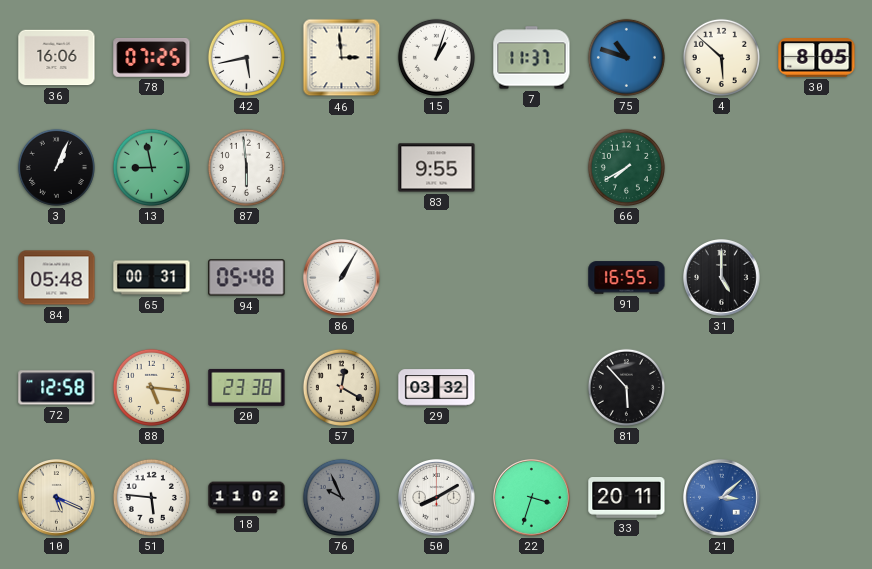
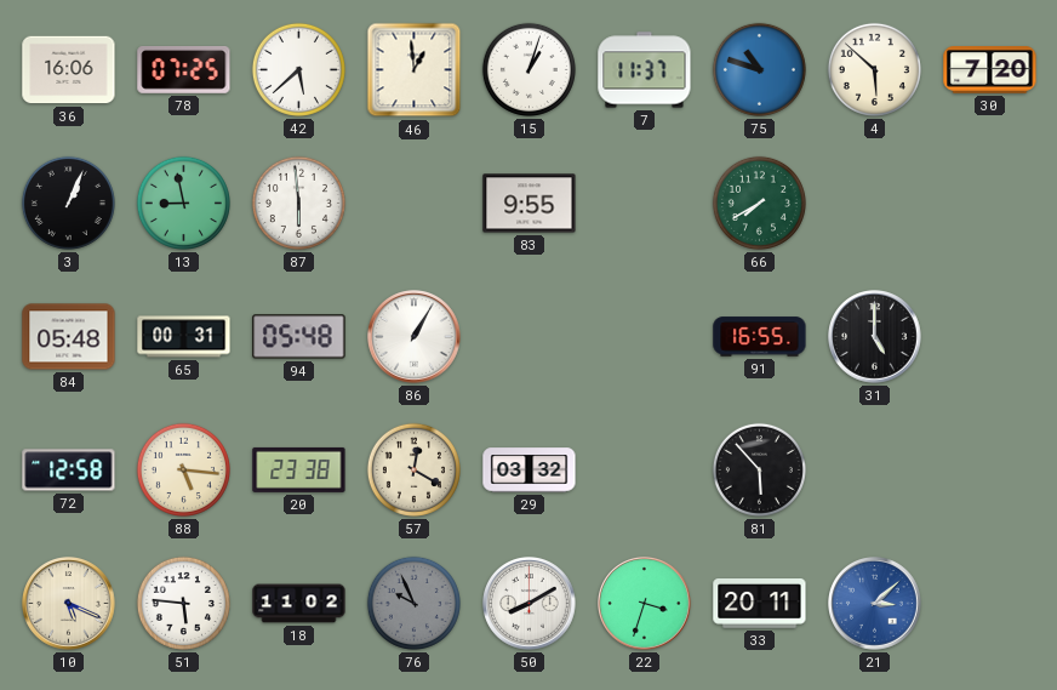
42: 5:43 -> 5:38 (298, 69)
46: 2:59 -> 12:59 (415, 70)
30: 8:05 -> 7:20 (990, 70)
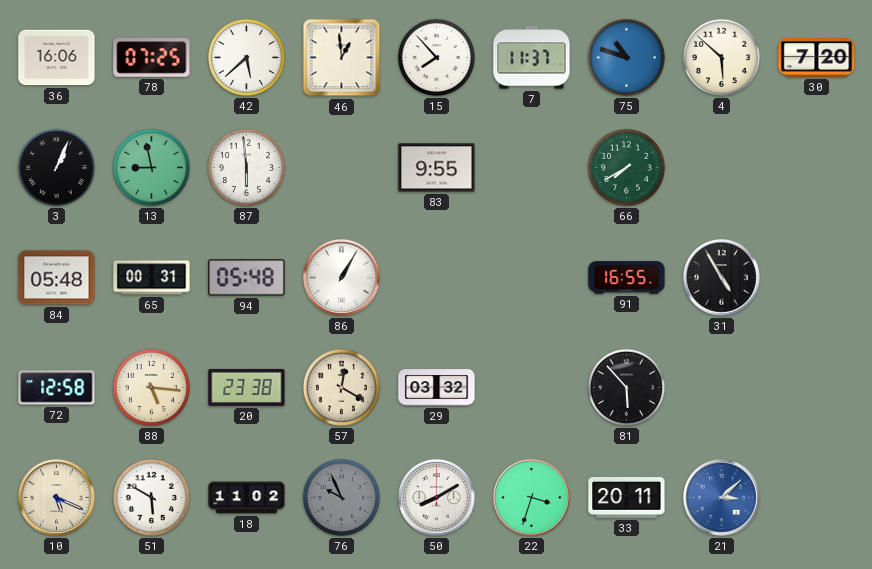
15: 1:03 -> 7:53 (436, 57)
31: 5:00 -> 4:55 (722, 278)
51: 5:46 -> 5:50 (151, 497)
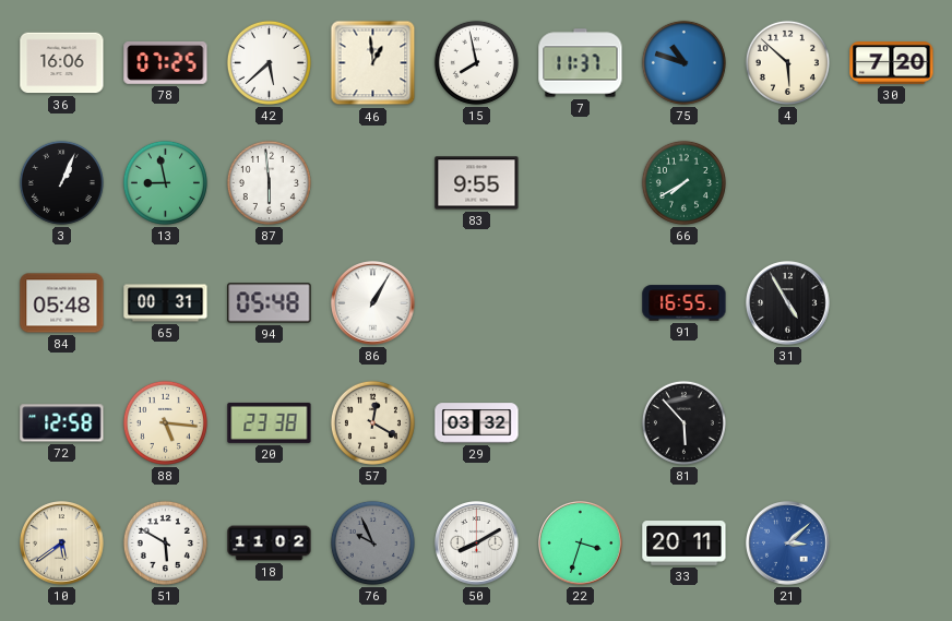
15: 7:53 -> 7:58 (476, 62)
10: 5:19 -> 5:39 (62, 544)
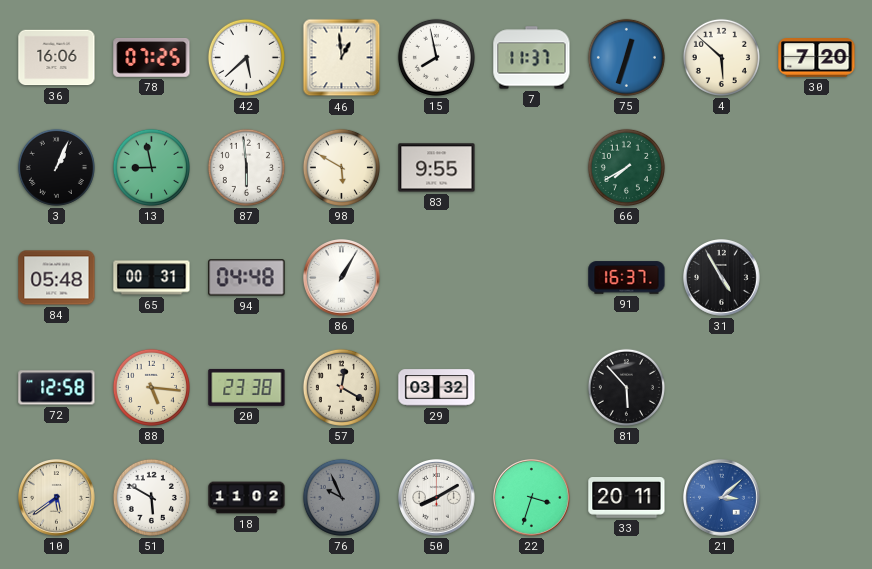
75: 10:48 -> 12:33 (626, 57)
98: none -> 5:50 (341, 167)
94: 05:48 -> 04:48 (247, 278)
91: 16:55 -> 16:37 (627, 278)
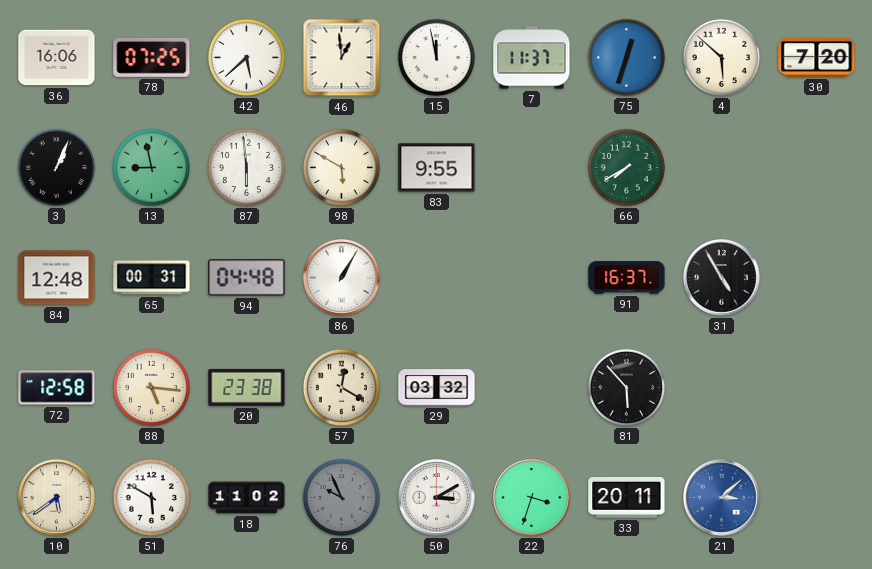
15: 7:58 -> 11:58 (436, 57)
84: 05:48 -> 12:48 (57, 278)
50: 8:10 -> 3:10 (437, 498)
